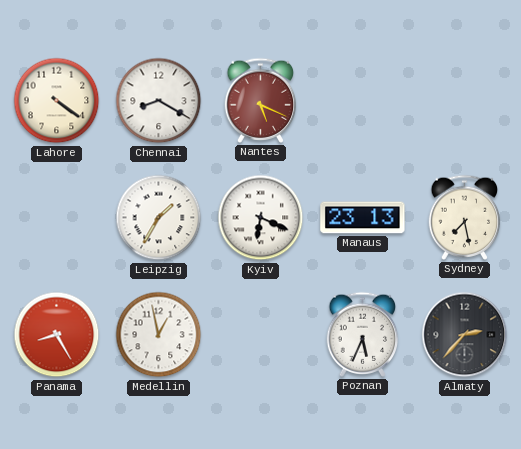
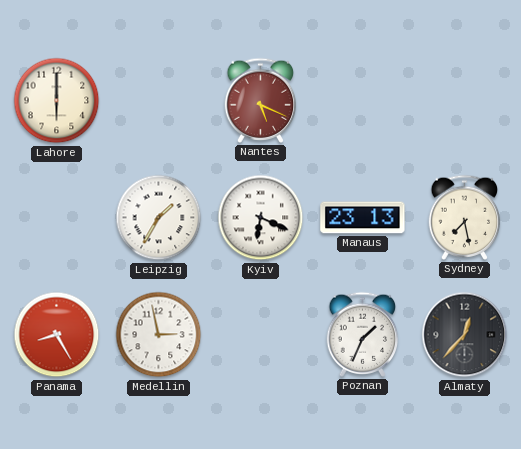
Lahore: 4:21 -> 6:00 (57, 101)
Chennai: 8:20 -> none (159, 101)
Medellin: 12:58 -> 2:58 (159, 335)
Poznan: 5:34 -> 1:34 (363, 334)
Almaty: 2:37 -> 12:37 (465, 335)
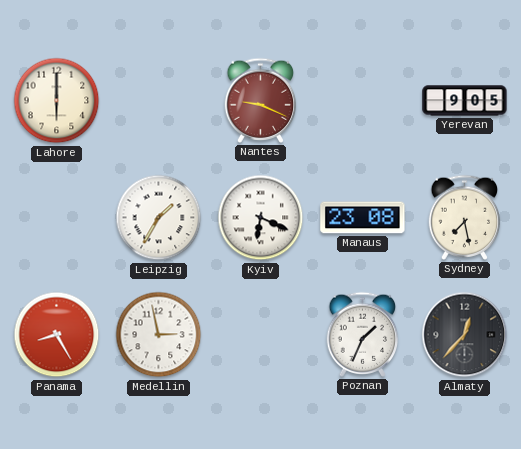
Nantes: 5:19 -> 9:19 (261, 100)
Yerevan: none -> 9:05 (465, 101)
Manaus: 23:13 -> 23:08 (363, 218)
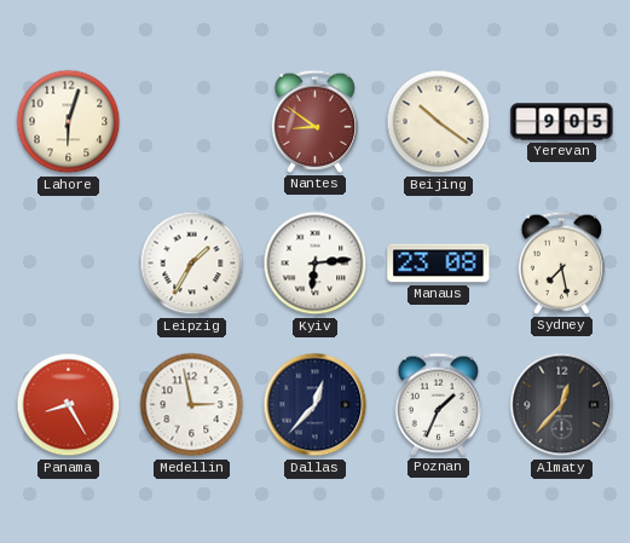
Lahore: 6:00 -> 6:03 (69, 122)
Nantes: 9:19 -> 8:51 (316, 121)
Beijing: none -> 10:21 (439, 122)
Kyiv: 6:19 -> 6:14 (316, 264)
Dallas: none -> 12:37 (316, 405)
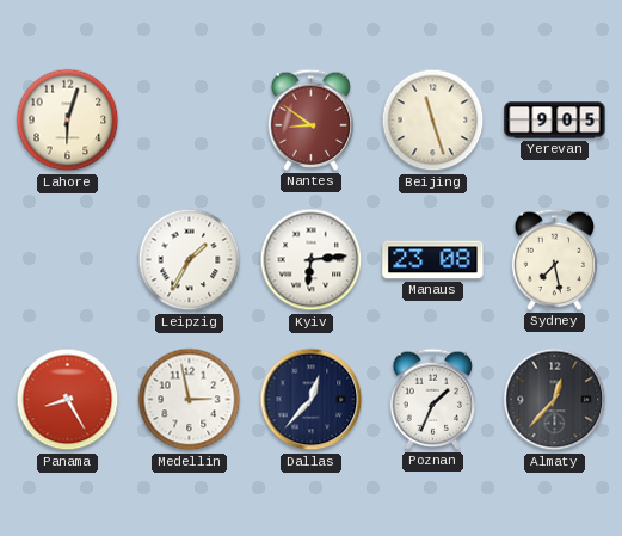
Beijing: 10:21 -> 11:27 (433, 121)
